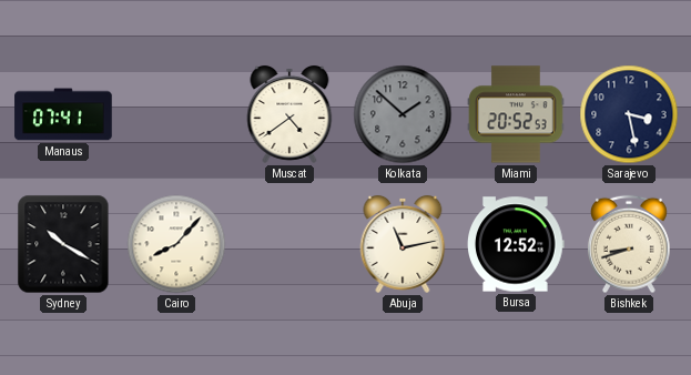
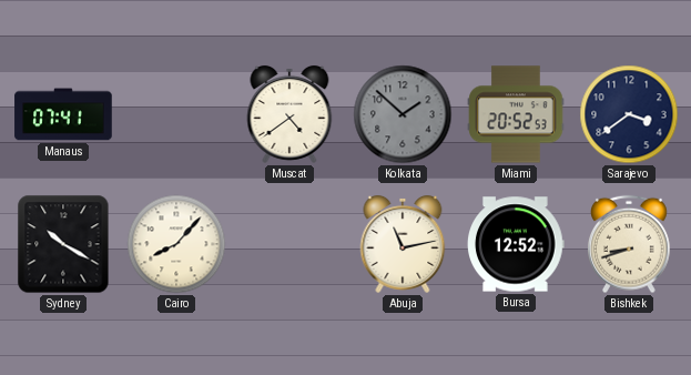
Sarajevo: 3:28 -> 3:39 (629, 114)
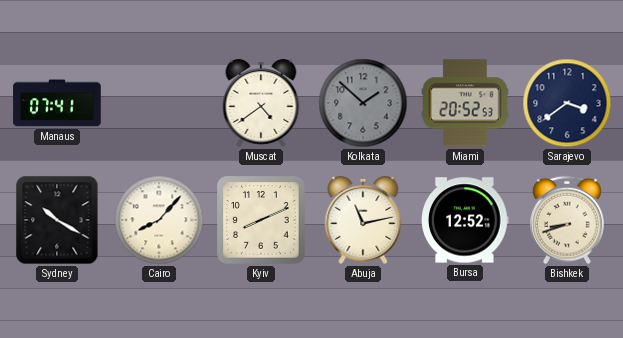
Kyiv: none -> 8:11 (262, 221)
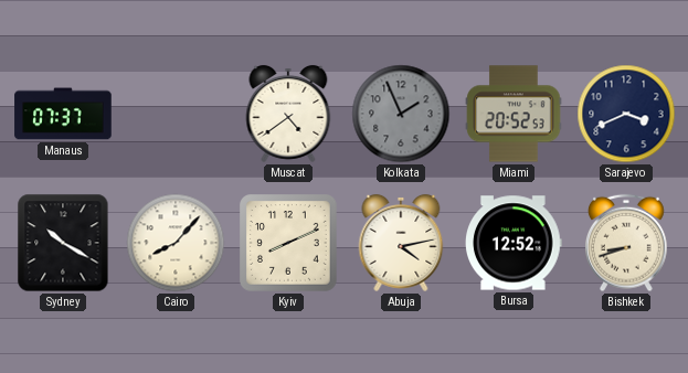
Manaus: 07:41 -> 07:37 (63, 114)
Kolkata: 1:52 -> 1:56 (401, 114)
Sarajevo: 3:39 -> 3:41 (626, 114)
Abuja: 11:13 -> 4:13 (401, 243)
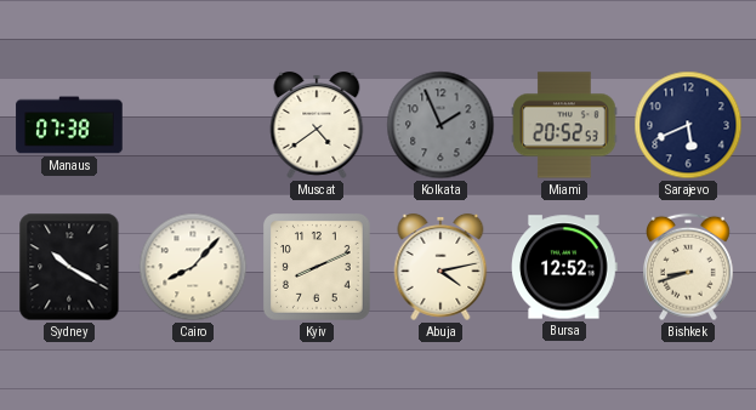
Manaus: 07:37 -> 07:38 (69, 125)
Sarajevo: 3:41 -> 5:41 (688, 125)
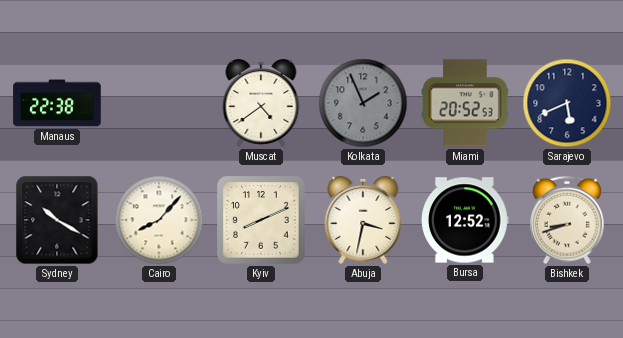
Manaus: 07:38 -> 22:38 (57, 103)
Abuja: 4:13 -> 3:32 (363, 220)
